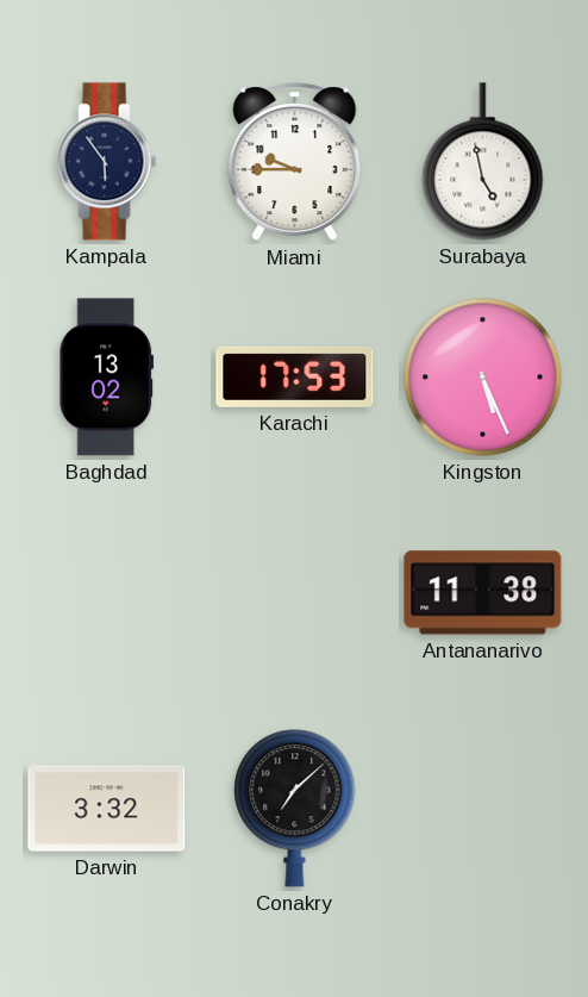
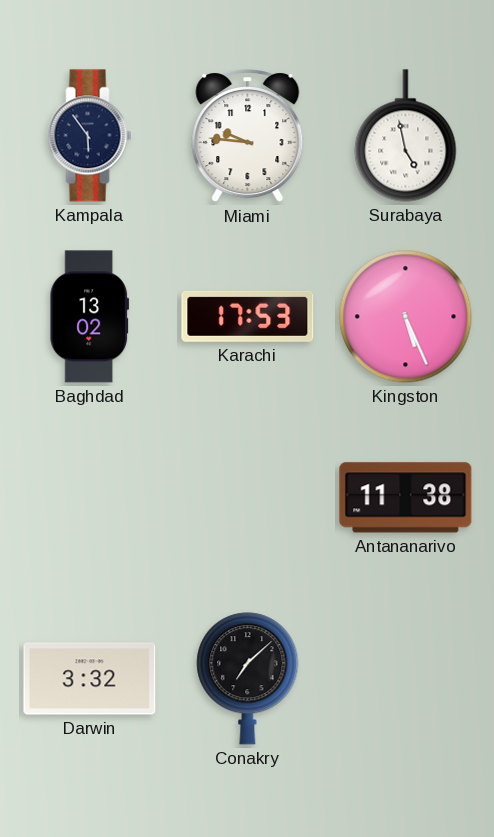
Miami: 9:45 -> 9:46 (248, 137)
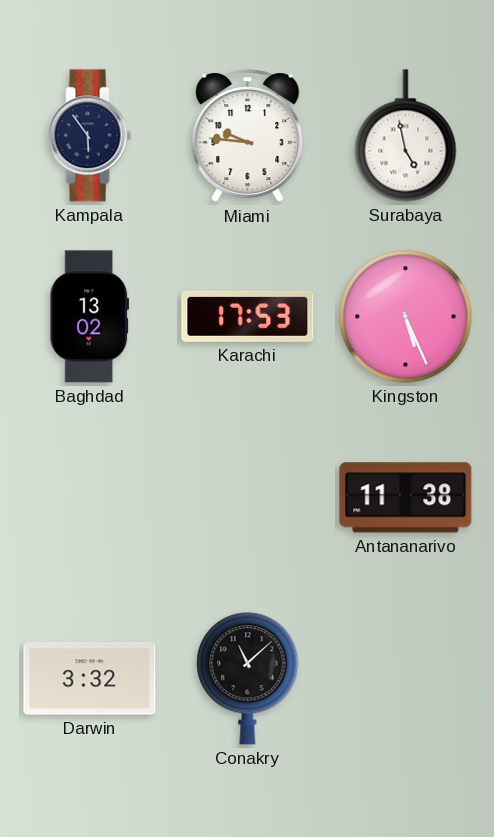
Conakry: 7:08 -> 11:08 (248, 679)
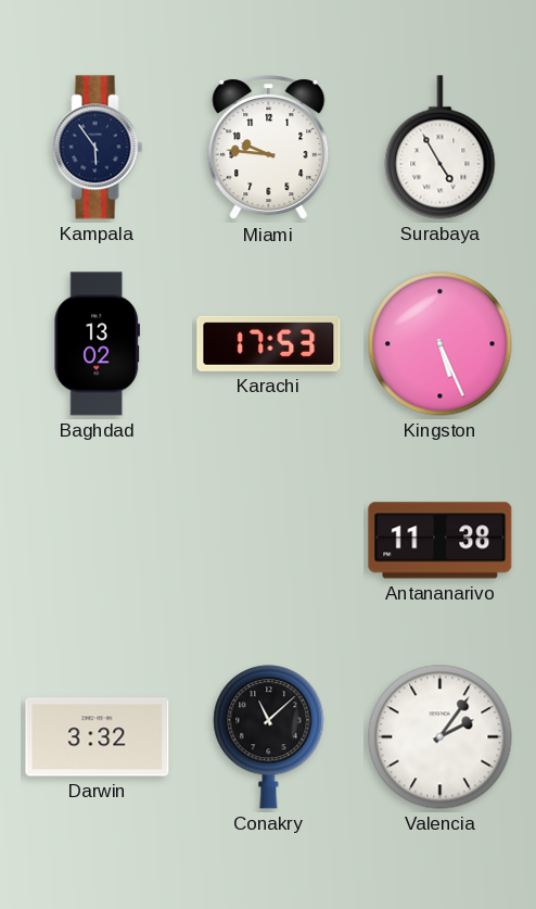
Surabaya: 4:58 -> 4:55 (441, 148)
Valencia: none -> 2:06 (441, 737)
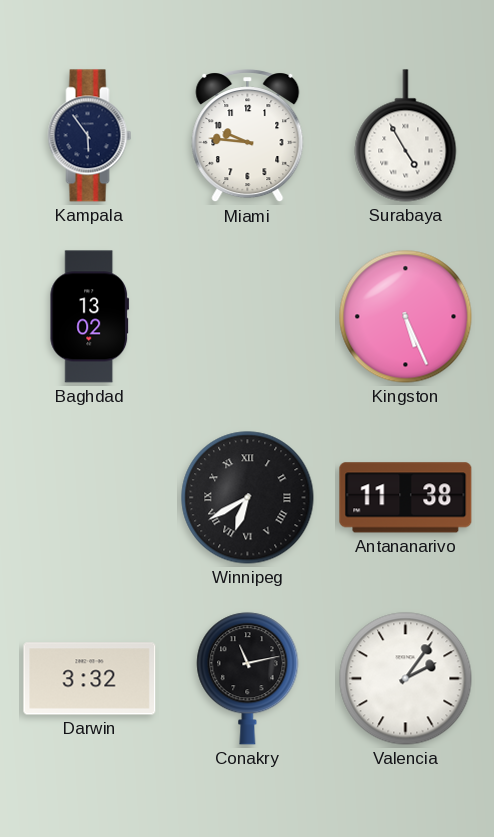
Karachi: 17:53 -> none (269, 343)
Winnipeg: none -> 6:40 (248, 498)
Conakry: 11:08 -> 11:13 (248, 679)
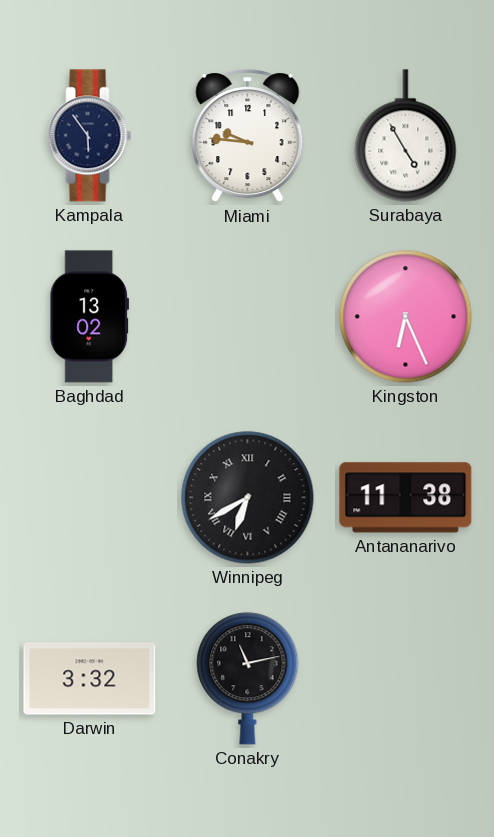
Kingston: 5:26 -> 6:26 (406, 317)
Valencia: 2:06 -> none (406, 679)
